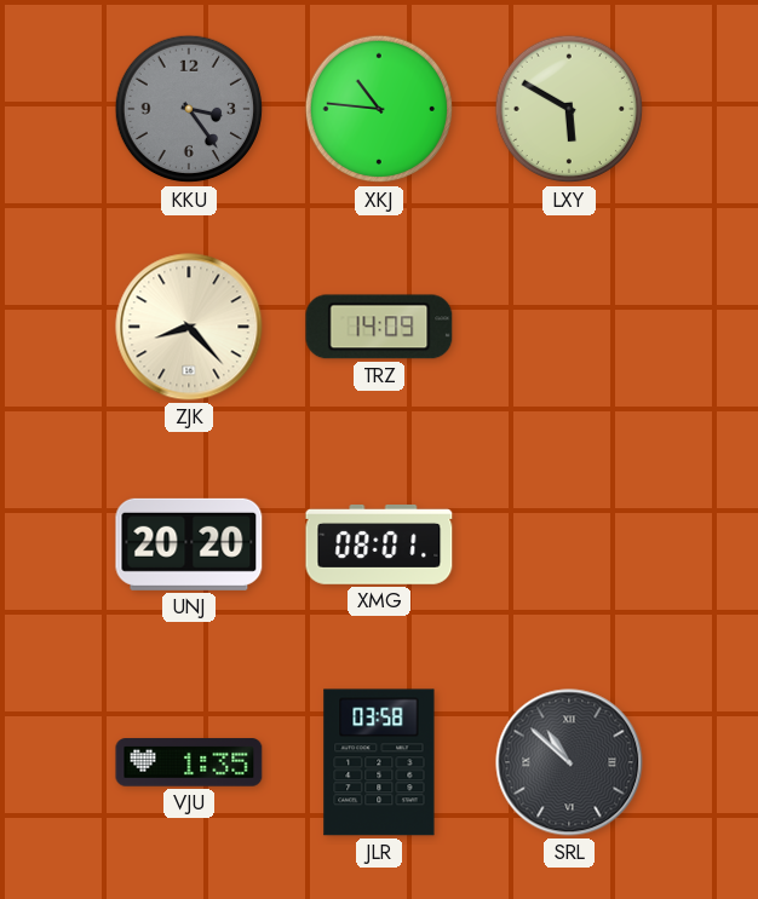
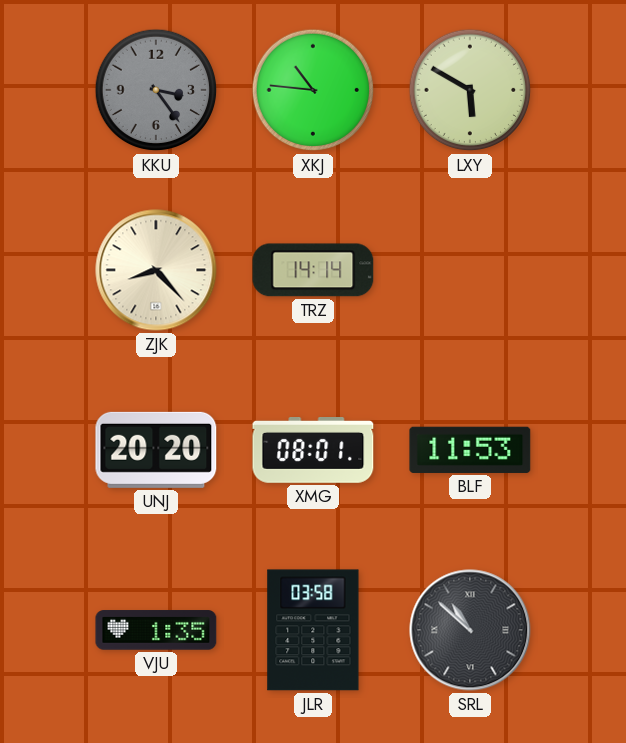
TRZ: 14:09 -> 14:14 (313, 270)
BLF: none -> 11:53 (470, 450)
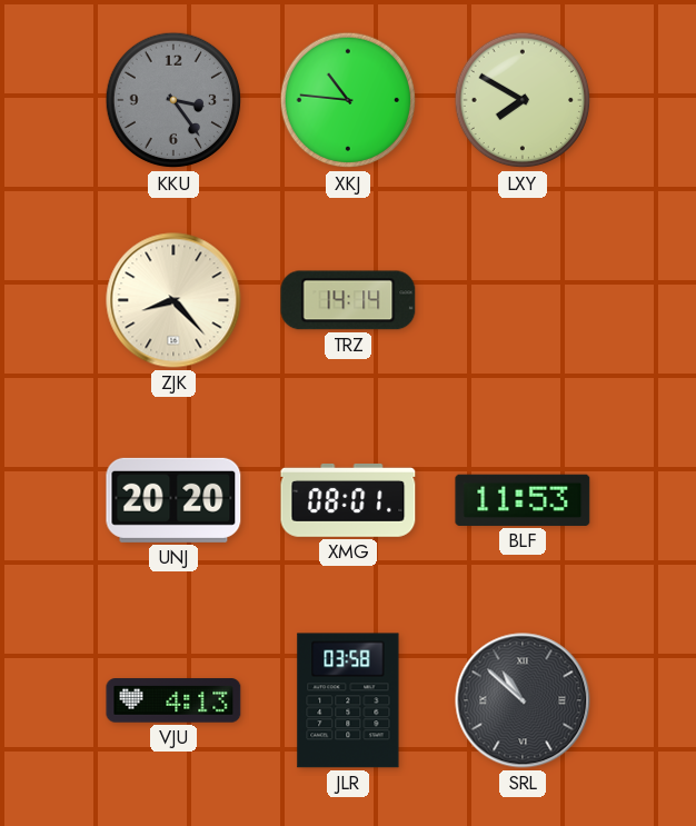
LXY: 5:50 -> 7:50 (523, 100)
VJU: 1:35 -> 4:13 (173, 700)
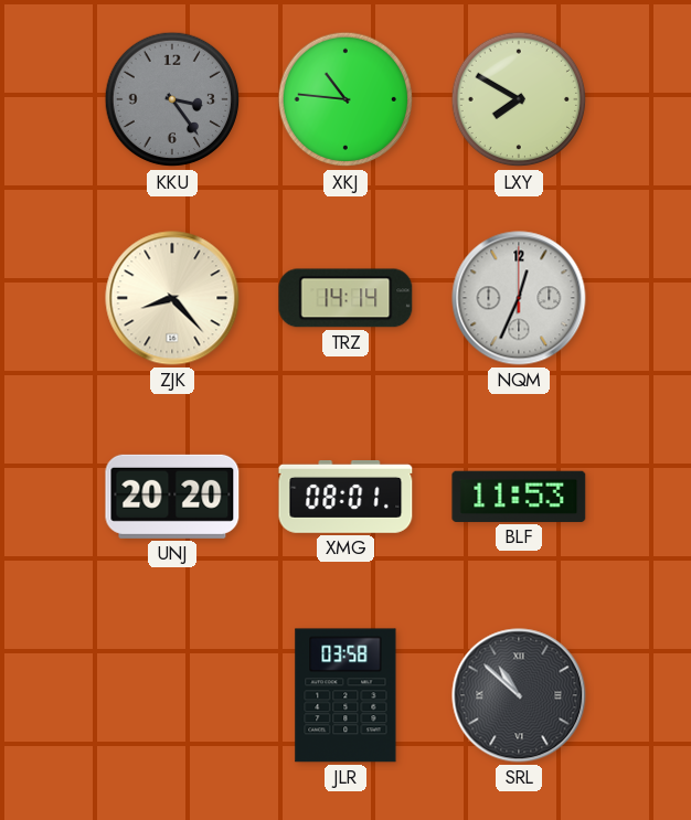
NQM: none -> 12:34 (519, 298)
VJU: 4:13 -> none (173, 700)
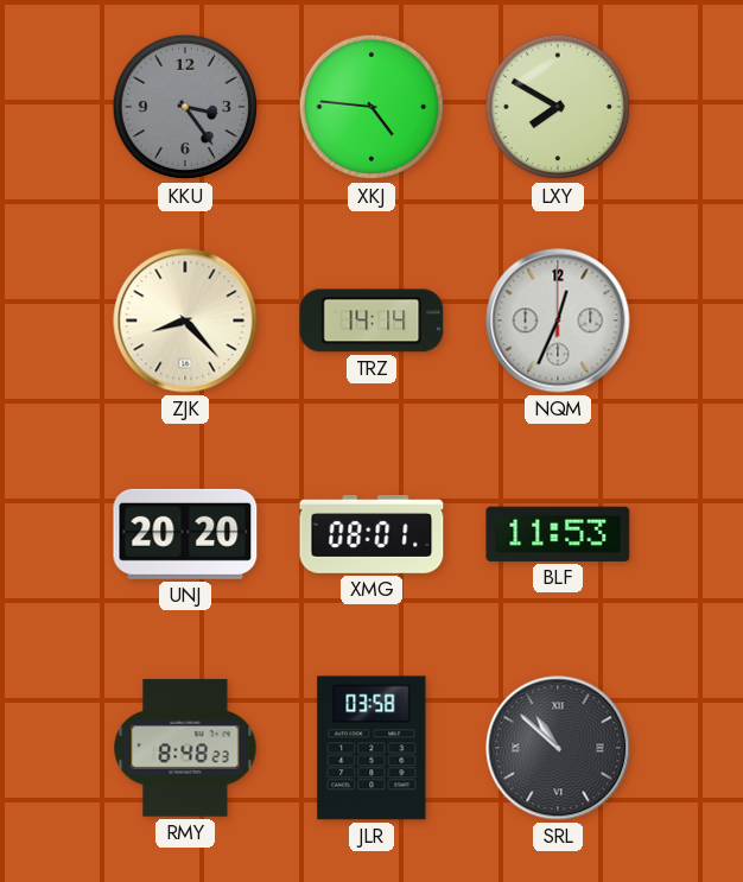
XKJ: 10:46 -> 4:46 (371, 107)
RMY: none -> 8:48 (185, 748)
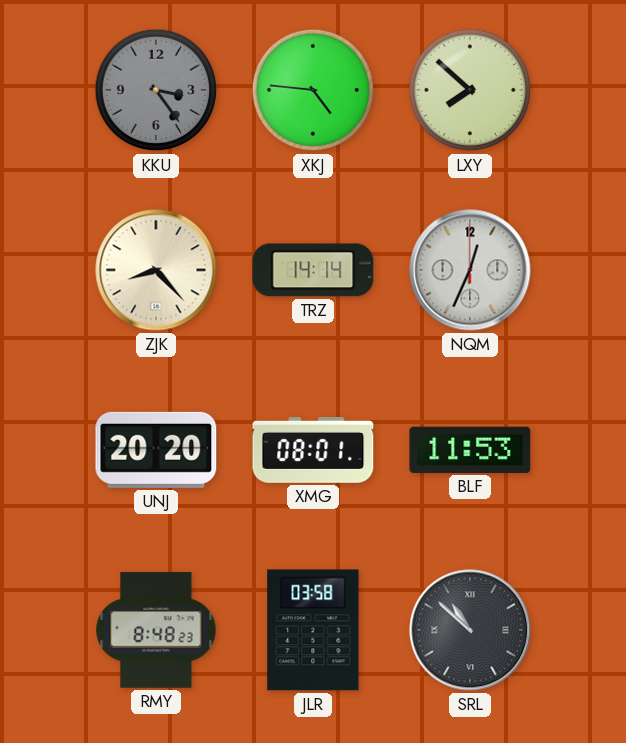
LXY: 7:50 -> 7:52 (470, 90)
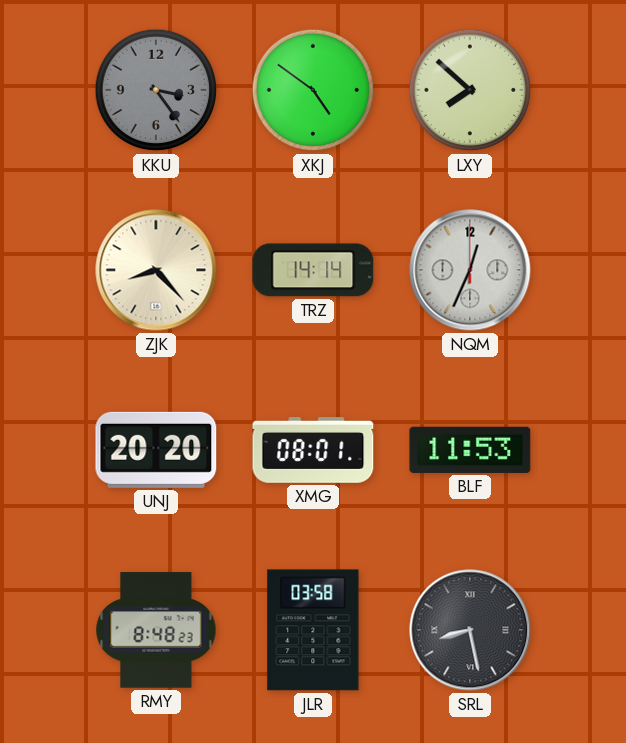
XKJ: 4:46 -> 4:51 (313, 90)
SRL: 10:52 -> 8:28 (470, 630)
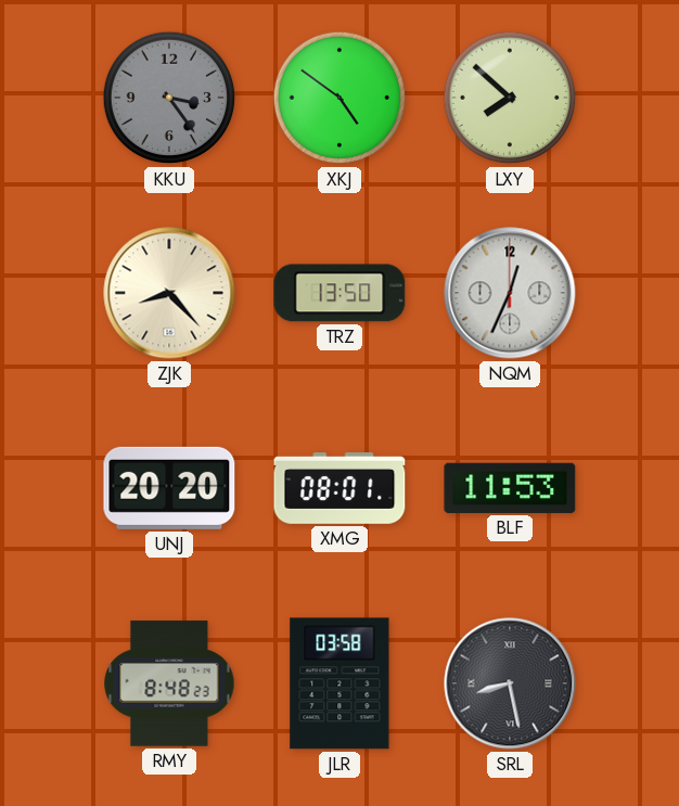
TRZ: 14:14 -> 13:50 (339, 293)
